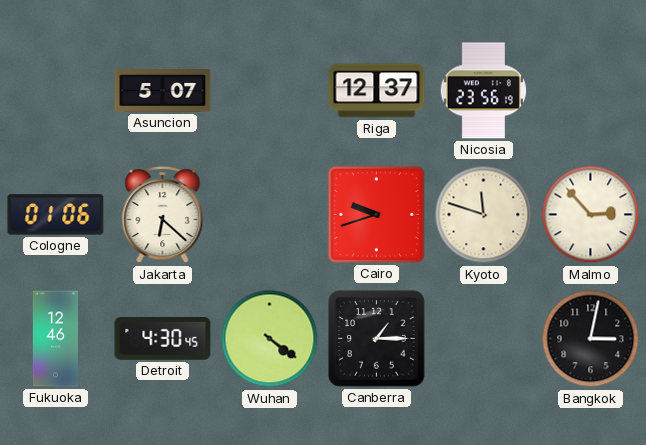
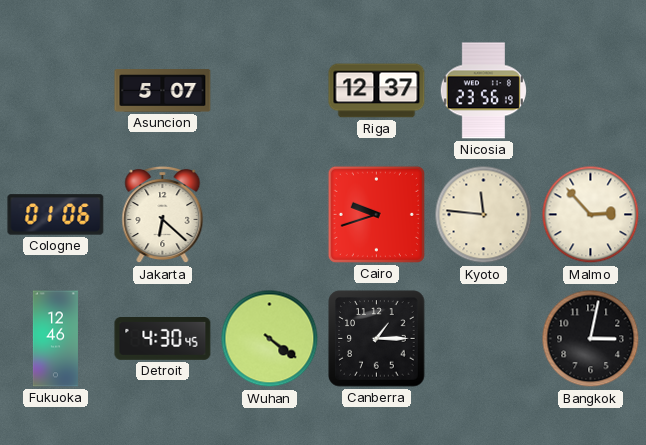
Kyoto: 11:48 -> 11:46 (484, 215)
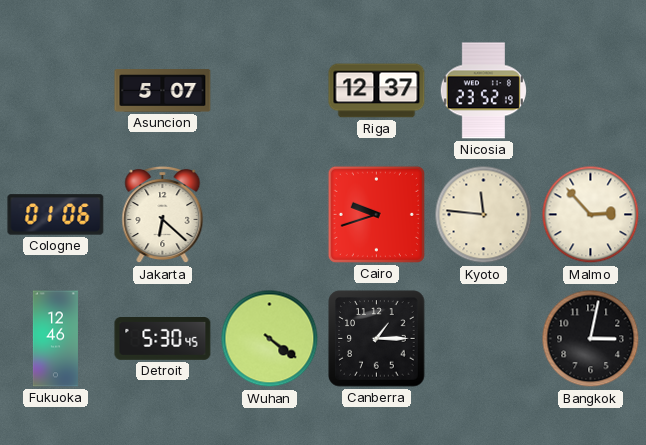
Nicosia: 23:56 -> 23:52 (483, 91)
Detroit: 4:30 -> 5:30 (163, 339)
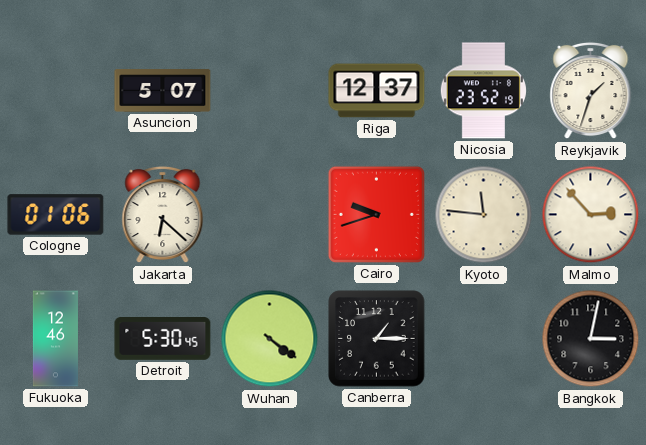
Reykjavik: none -> 1:33 (591, 91)
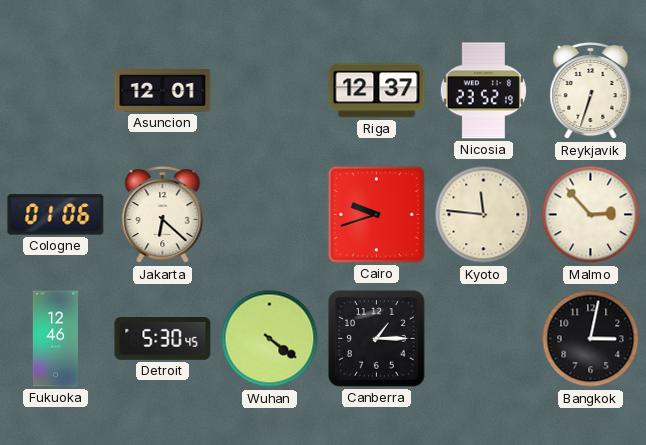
Asuncion: 5:07 -> 12:01 (163, 91)
Reykjavik: 1:33 -> 6:33 (591, 91)
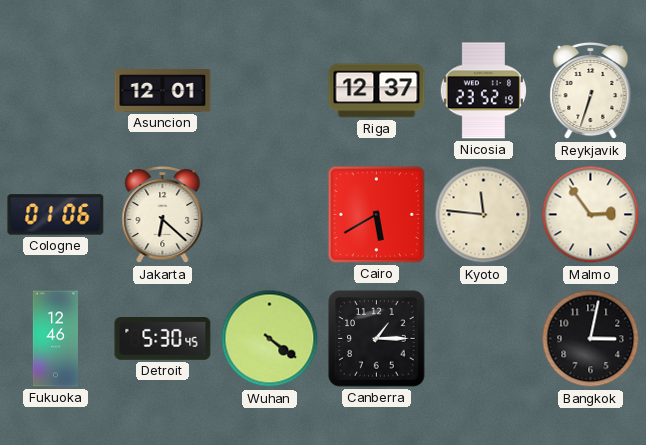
Cairo: 9:42 -> 5:40 (376, 214)
Malmo: 2:53 -> 2:54 (591, 215)
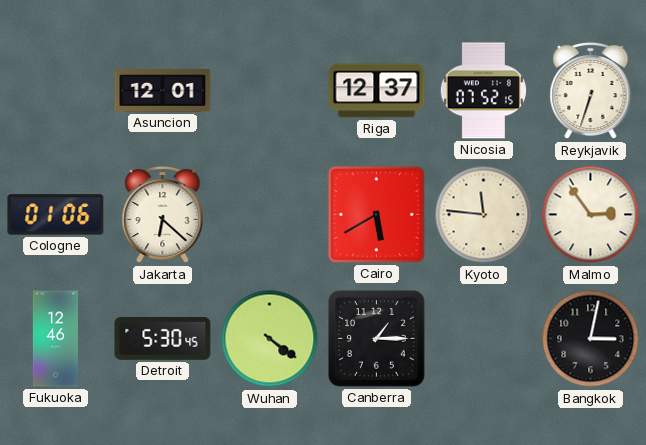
Nicosia: 23:52 -> 07:52 (483, 91)
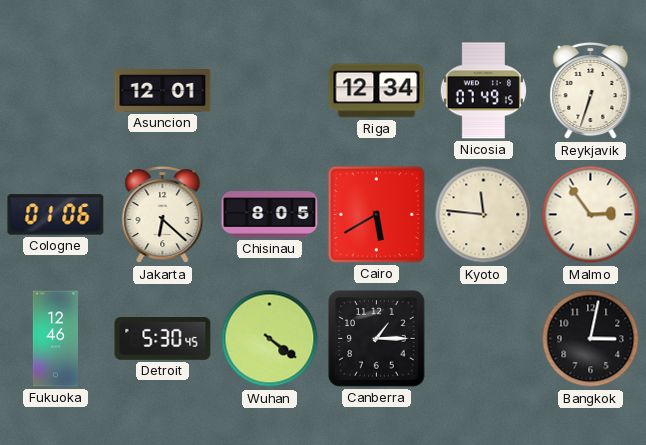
Riga: 12:37 -> 12:34 (377, 91)
Nicosia: 07:52 -> 07:49 (483, 91)
Chisinau: none -> 8:05 (270, 215)
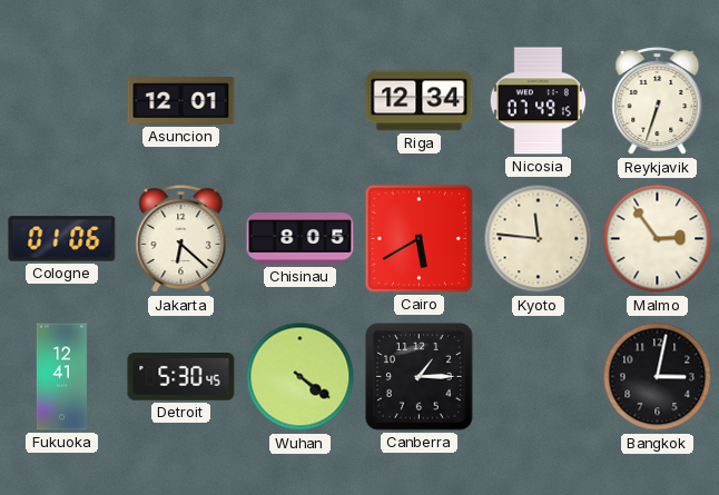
Fukuoka: 12:46 -> 12:41 (61, 377)
